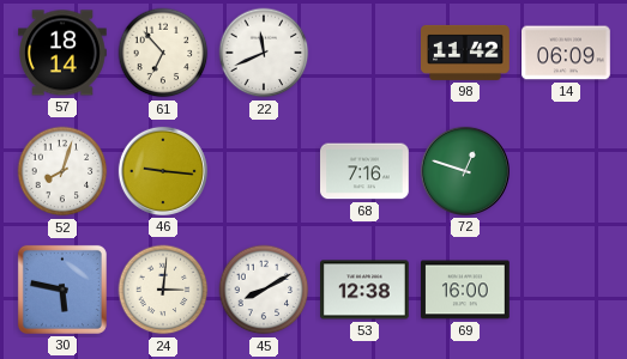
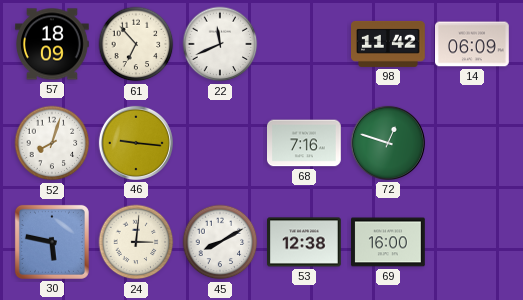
57: 18:14 -> 18:09 (53, 44)
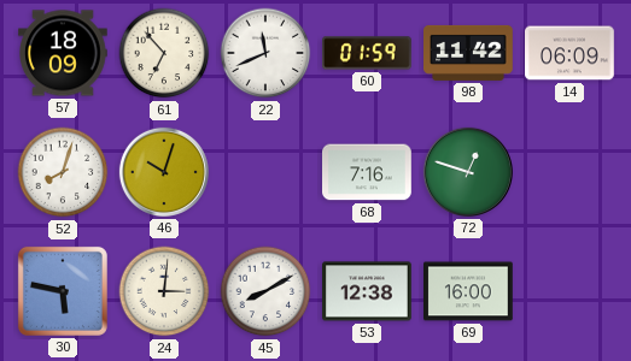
60: none -> 01:59 (368, 53)
46: 9:16 -> 10:03 (164, 172)
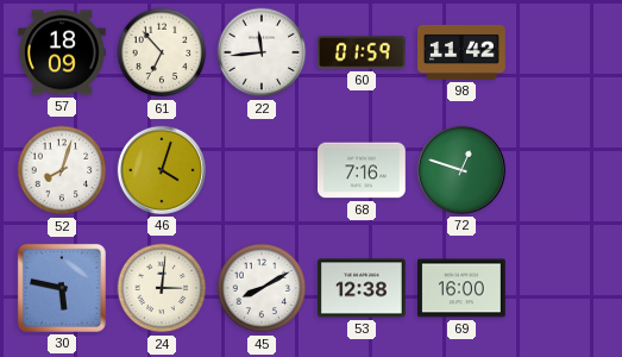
22: 11:41 -> 11:44 (262, 52)
14: 06:09 -> none (571, 53)
46: 10:03 -> 4:03 (162, 170)
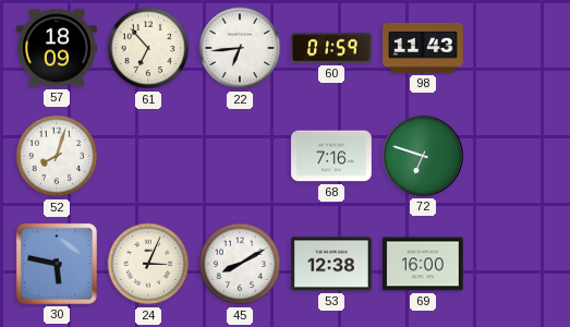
22: 11:44 -> 6:44 (240, 48)
98: 11:42 -> 11:43 (424, 48)
46: 4:03 -> none (162, 170)
72: 12:48 -> 6:48 (423, 156)
24: 3:01 -> 3:04 (148, 264)
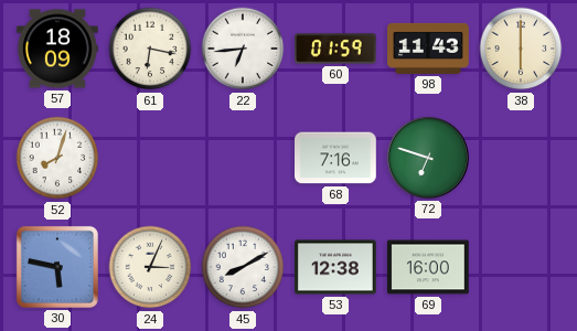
61: 6:53 -> 6:17 (150, 49)
38: none -> 6:00 (521, 49)
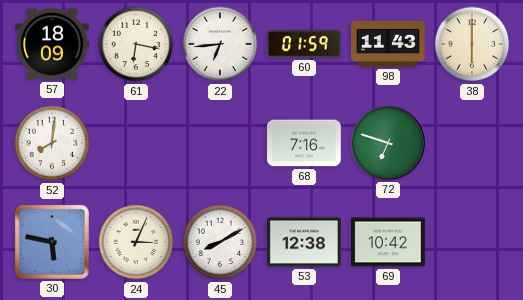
52: 8:03 -> 8:01 (52, 143)
69: 16:00 -> 10:42 (389, 242)
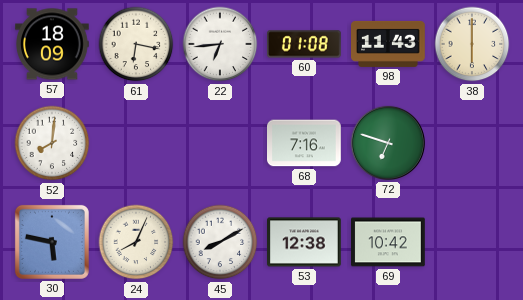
60: 01:59 -> 01:08 (305, 44)
24: 3:04 -> 8:04 (136, 242)
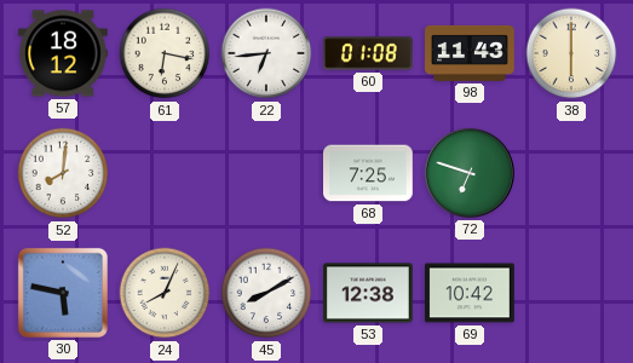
57: 18:09 -> 18:12 (64, 53)
68: 7:16 -> 7:25 (369, 173)
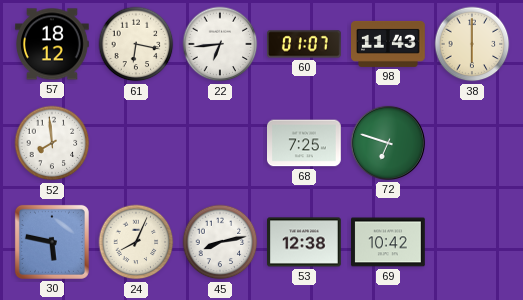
60: 01:08 -> 01:07 (305, 44)
52: 8:01 -> 7:59 (52, 143)
45: 8:10 -> 8:13 (220, 242)
